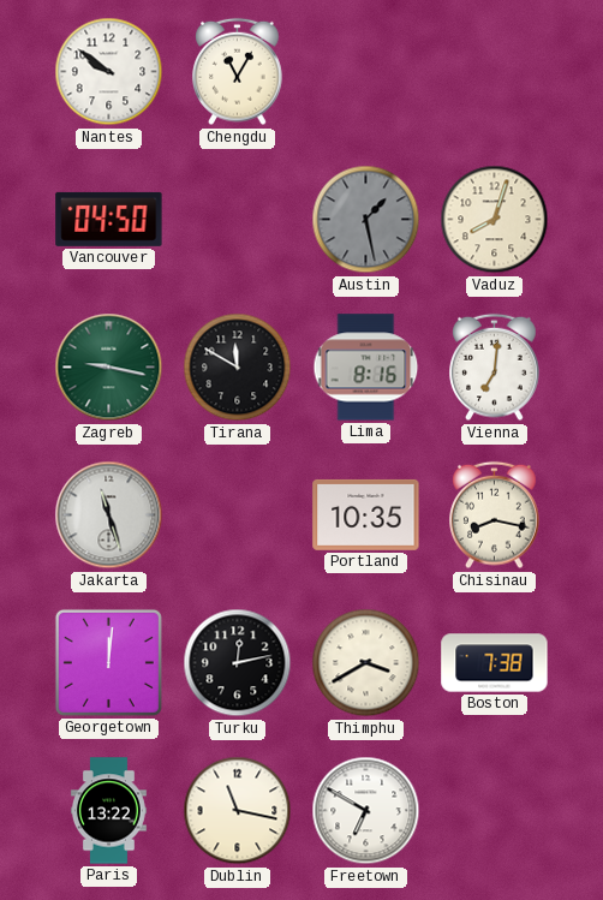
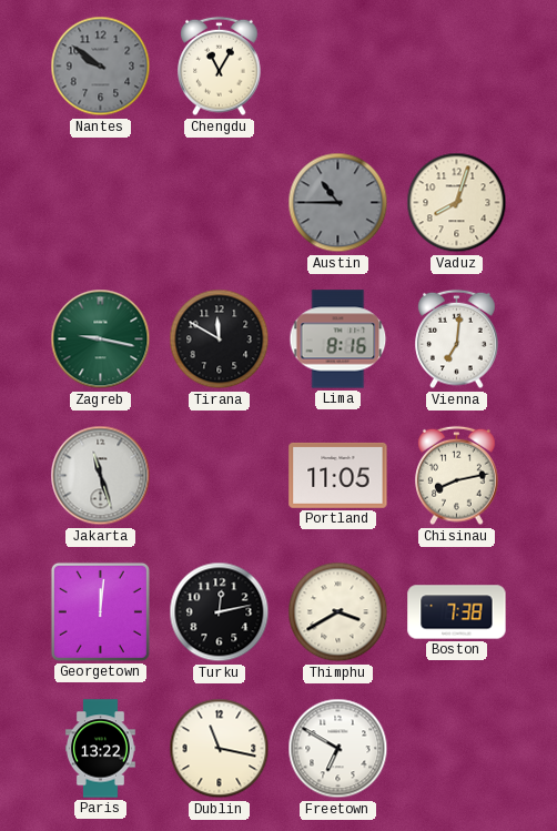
Nantes dial: white -> grey (101, 67)
Vancouver: 04:50 -> none (109, 219)
Austin: 1:28 -> 10:45 (338, 203)
Portland: 10:35 -> 11:05 (338, 475)
Chisinau: 8:17 -> 8:13 (457, 476)
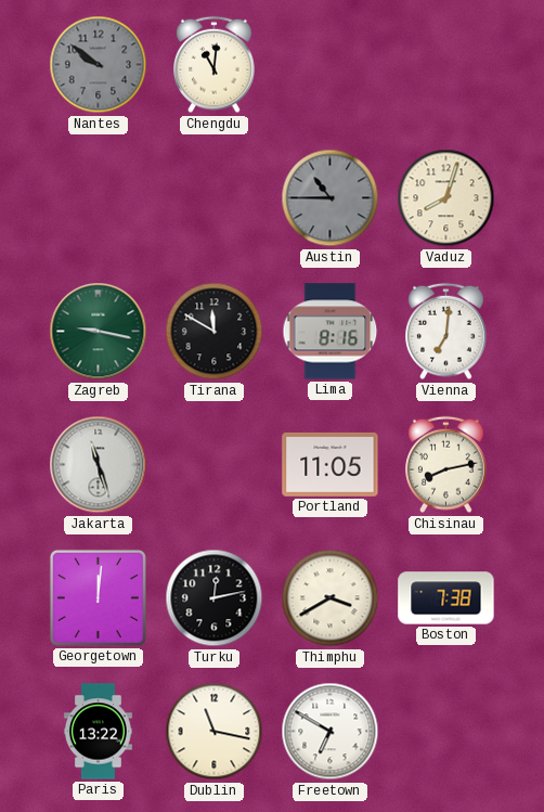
Chengdu: 11:05 -> 11:01 (215, 65)
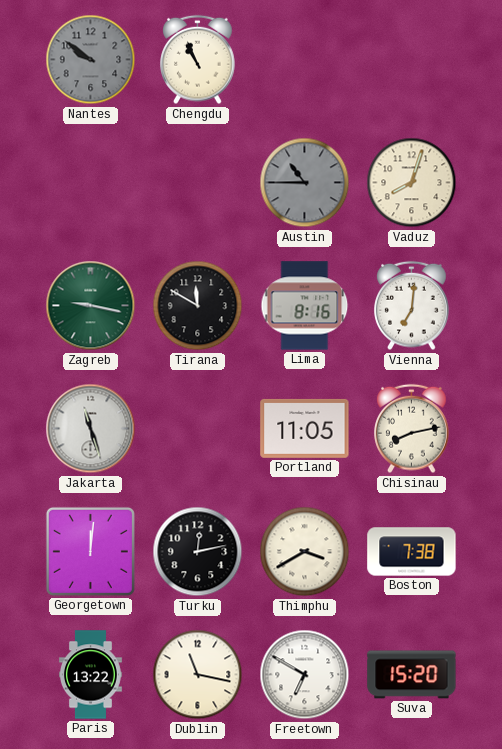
Chengdu: 11:01 -> 10:56 (198, 60)
Suva: none -> 15:20 (412, 675)
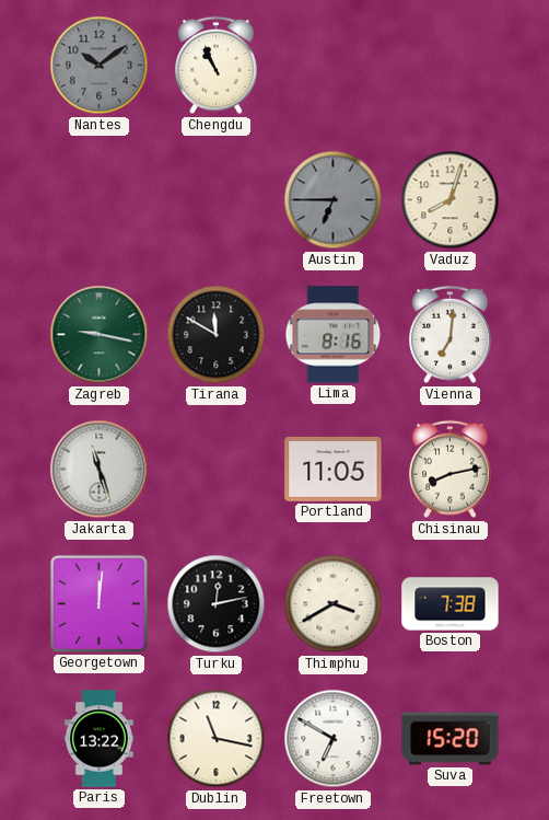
Nantes: 9:51 -> 10:09 (100, 66)
Austin: 10:45 -> 6:45 (334, 200)
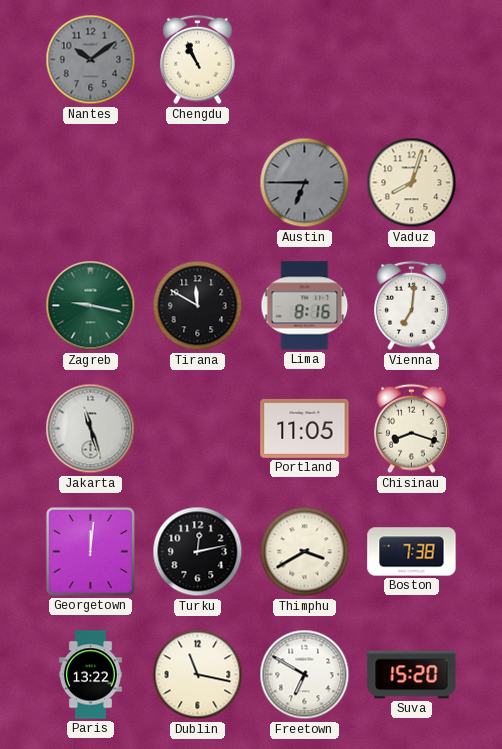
Chisinau: 8:13 -> 8:18 (412, 429)
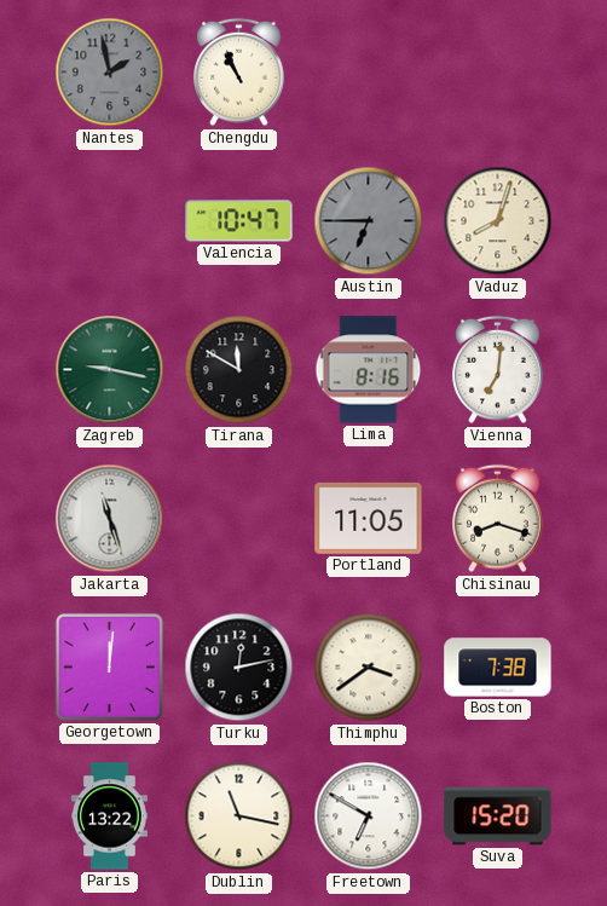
Nantes: 10:09 -> 1:58 (110, 73)
Valencia: none -> 10:47 (239, 221)
Thimphu: 3:40 -> 3:39 (369, 668)
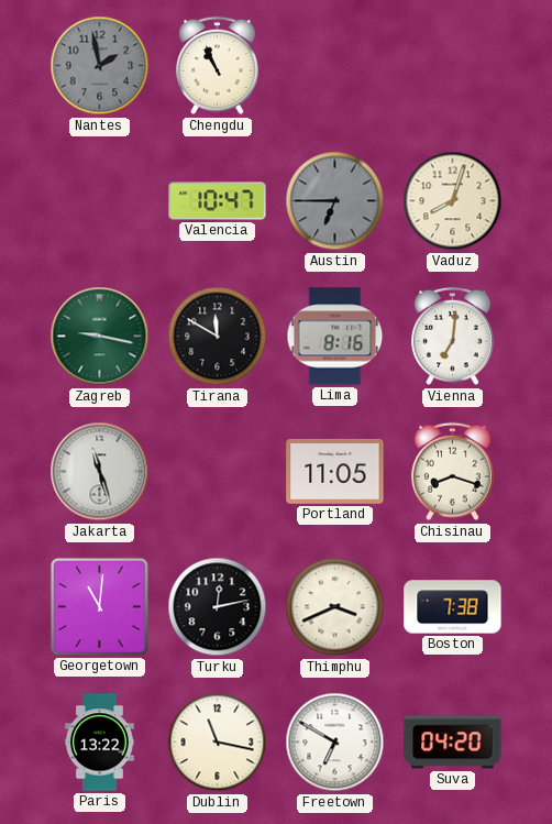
Georgetown: 12:01 -> 11:01 (99, 606)
Thimphu: 3:39 -> 3:41 (335, 607)
Suva: 15:20 -> 04:20 (453, 743)
